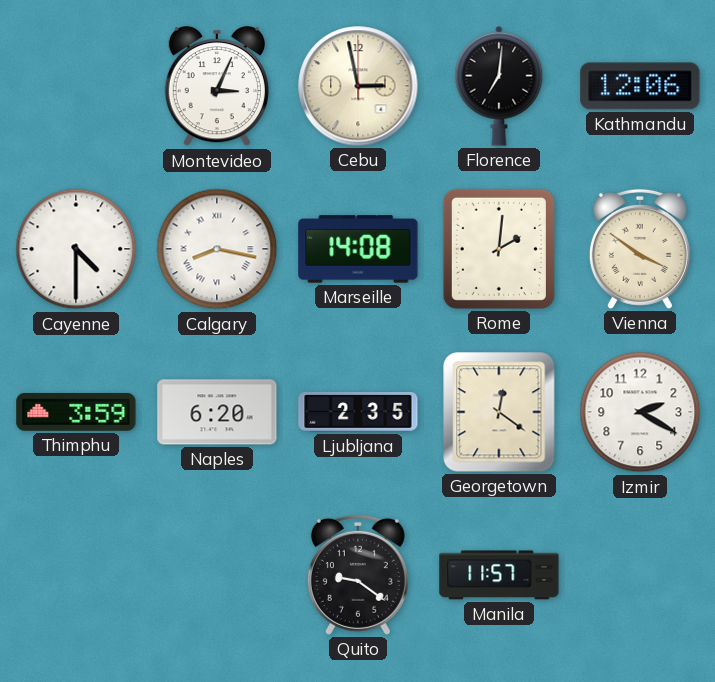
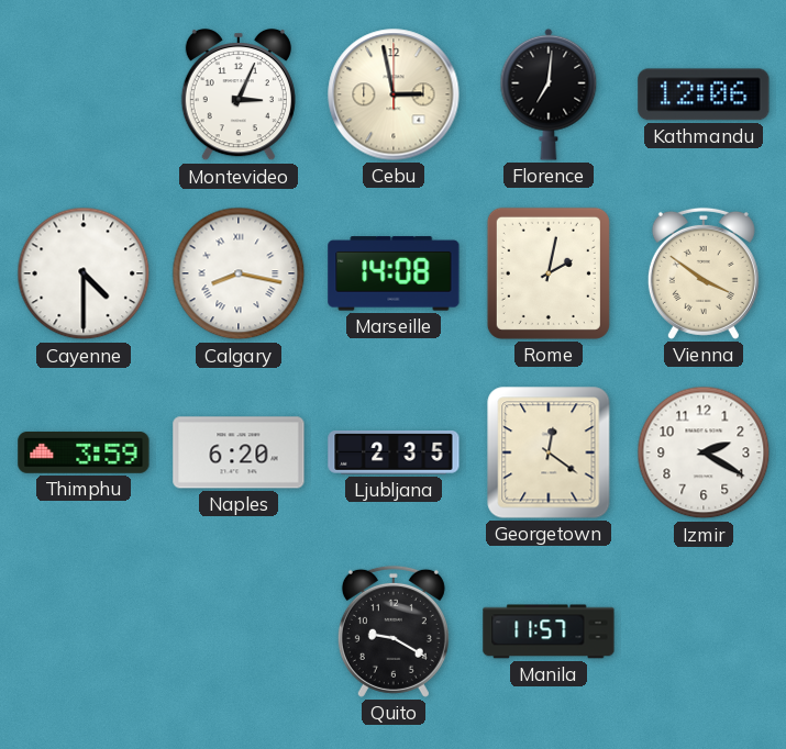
Rome: 2:01 -> 2:02 (549, 273)
Quito: 9:21 -> 9:20 (394, 631)
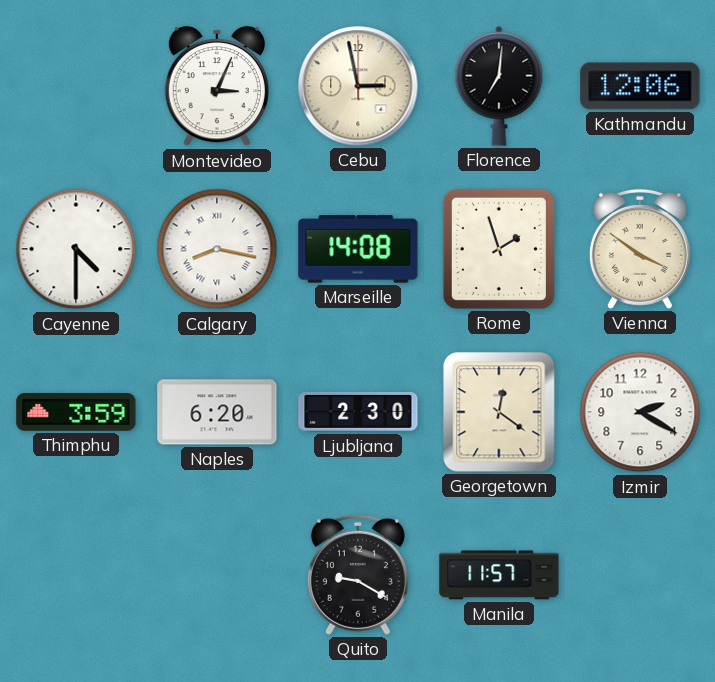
Rome: 2:02 -> 1:57 (499, 249)
Ljubljana: 2:35 -> 2:30 (358, 413)
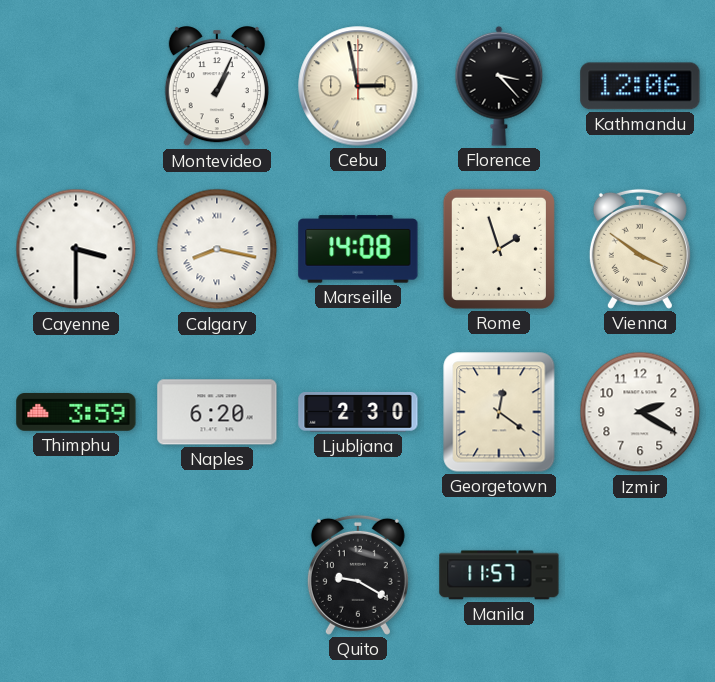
Montevideo: 3:04 -> 1:04 (217, 87)
Florence: 7:01 -> 3:23 (499, 86)
Cayenne: 4:30 -> 3:30 (76, 249)
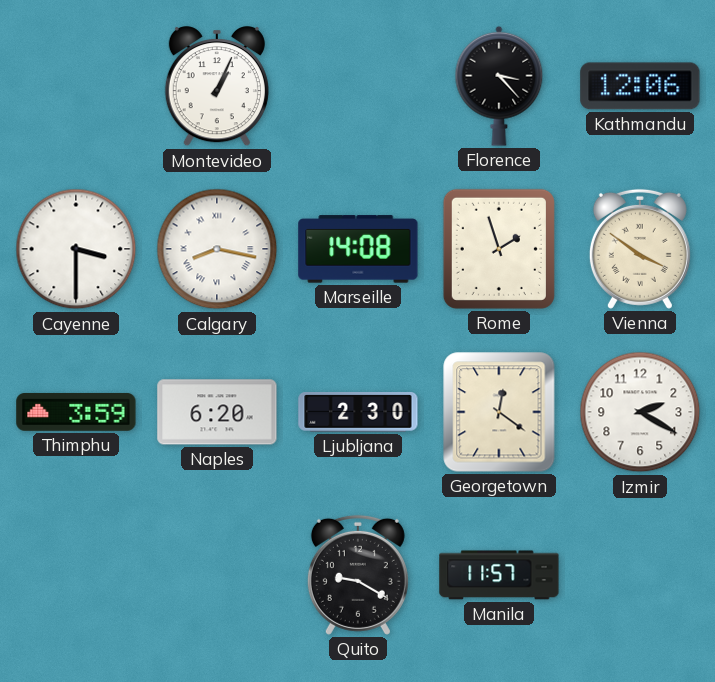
Cebu: 2:58 -> none (358, 86)
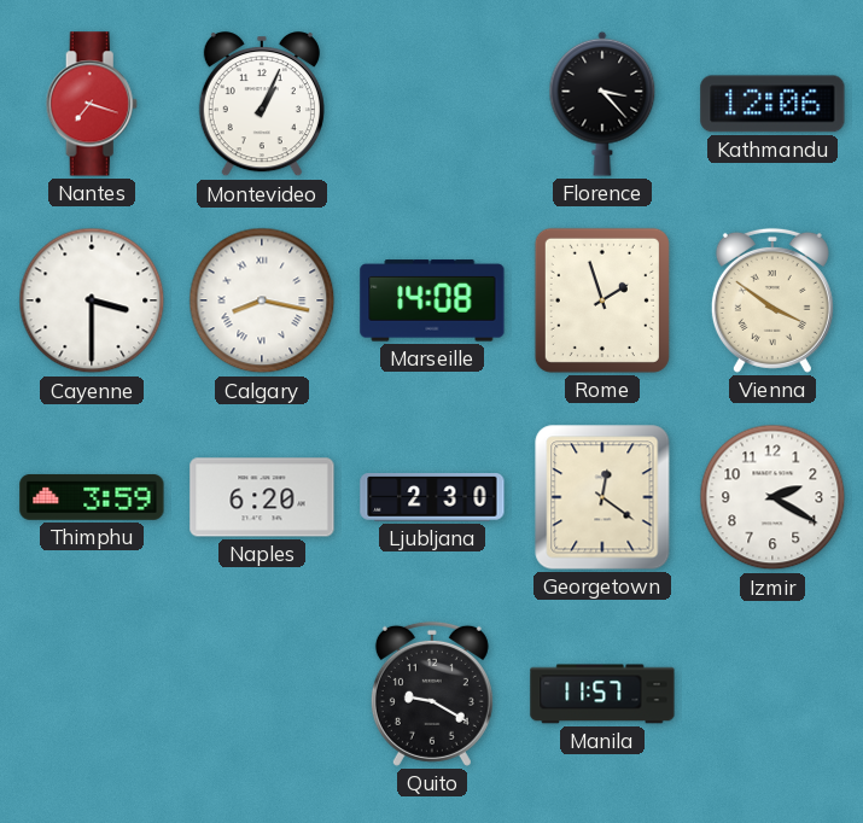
Nantes: none -> 7:18 (92, 104)
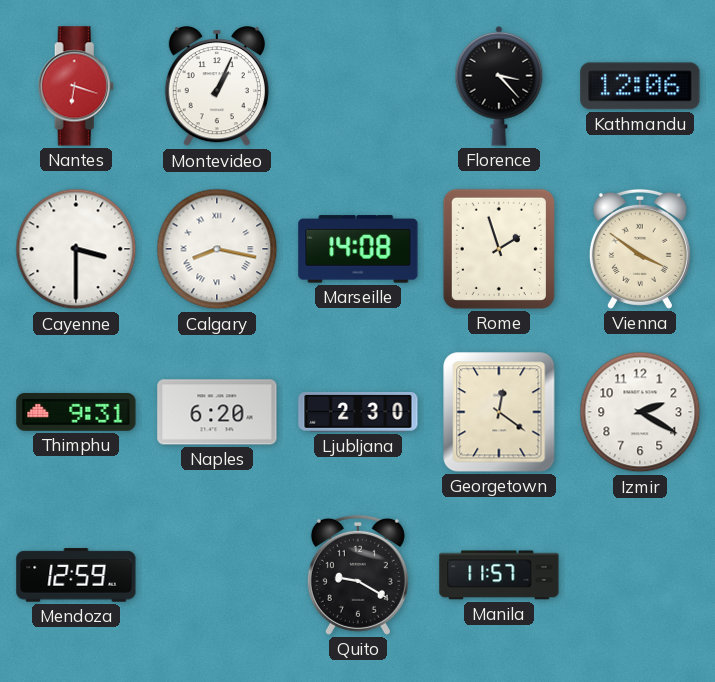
Nantes: 7:18 -> 6:18 (76, 86)
Thimphu: 3:59 -> 9:31 (76, 412)
Mendoza: none -> 12:59 (76, 575)
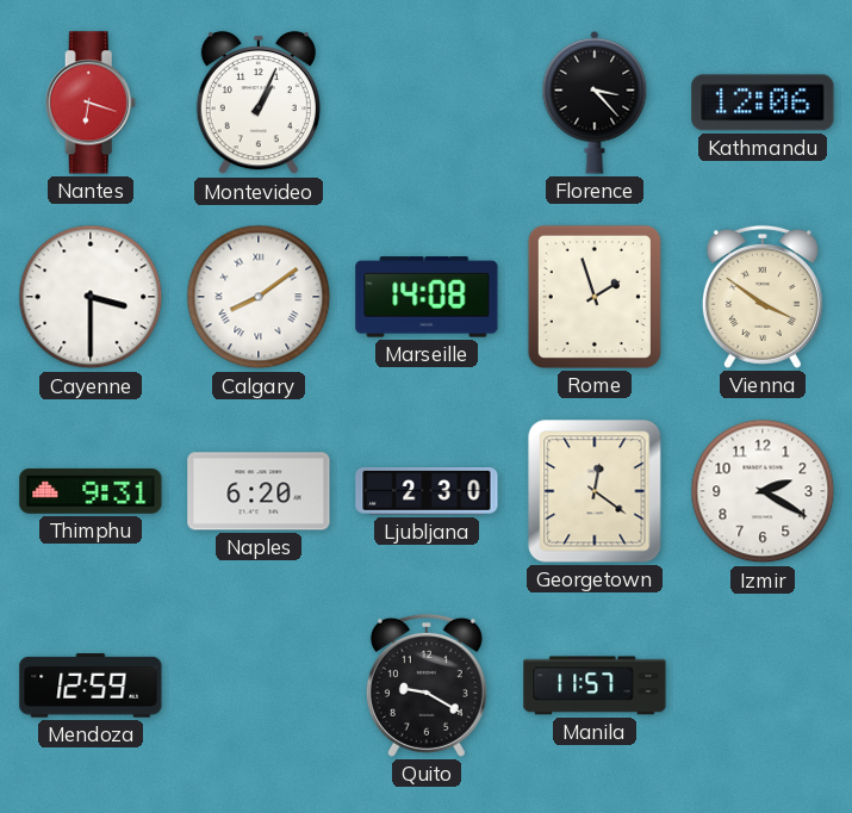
Calgary: 8:17 -> 8:09 (259, 297)
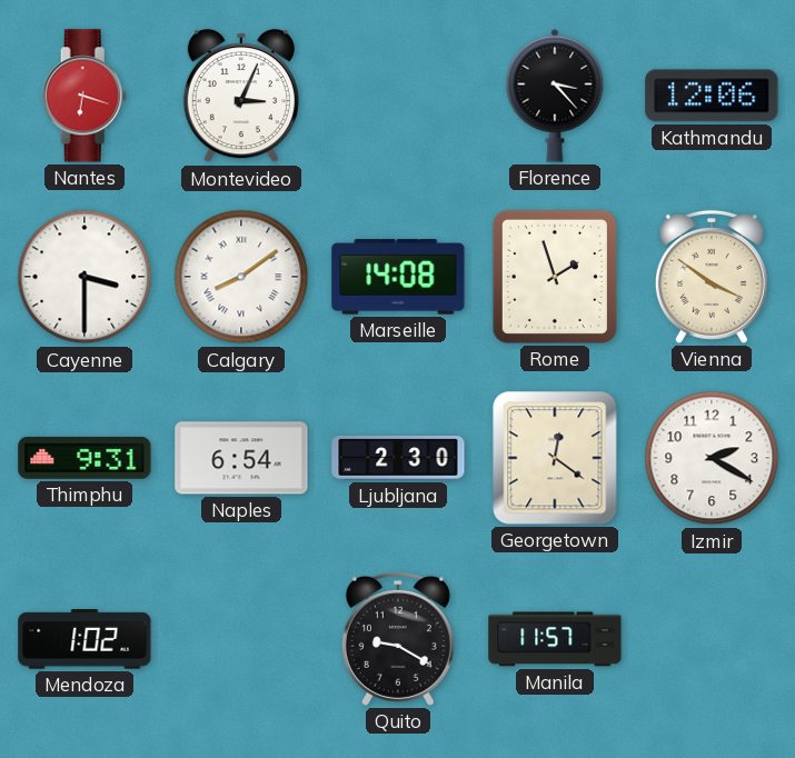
Montevideo: 1:04 -> 3:04 (241, 97)
Naples: 6:20 -> 6:54 (241, 458)
Mendoza: 12:59 -> 1:02 (85, 639)
